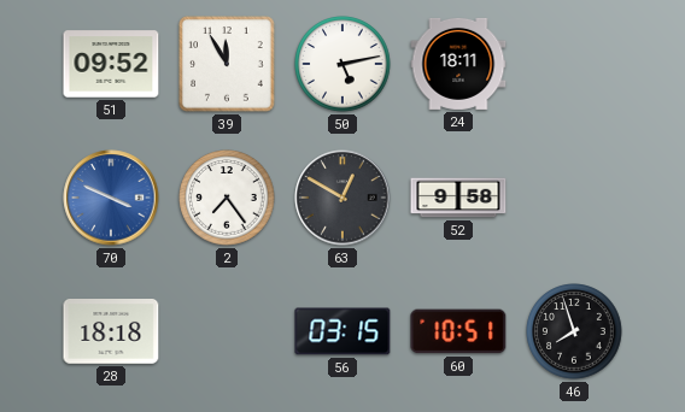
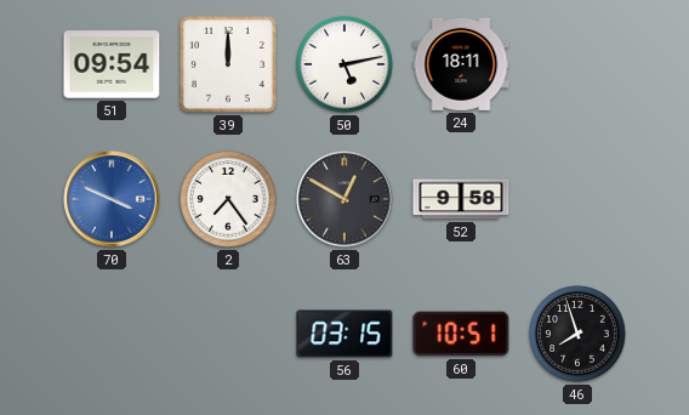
51: 09:52 -> 09:54 (112, 64)
39: 11:55 -> 12:00 (228, 64)
28: 18:18 -> none (111, 332)
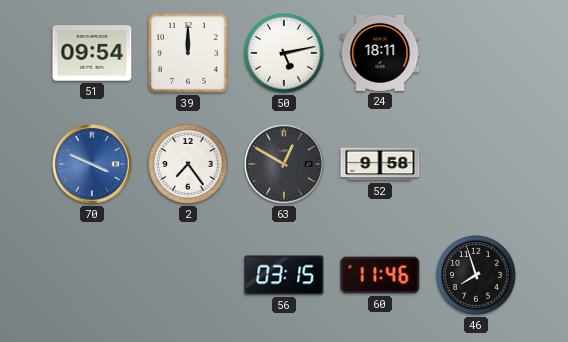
60: 10:51 -> 11:46 (380, 275)
